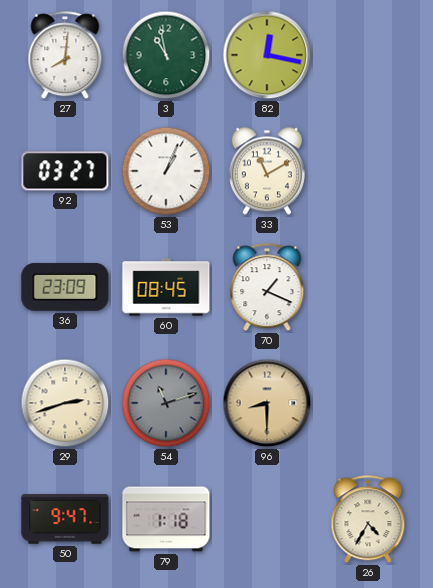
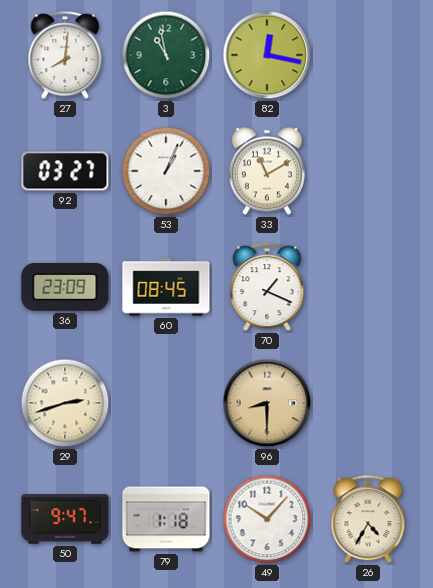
54: 11:12 -> none (166, 403)
49: none -> 10:07 (267, 519)
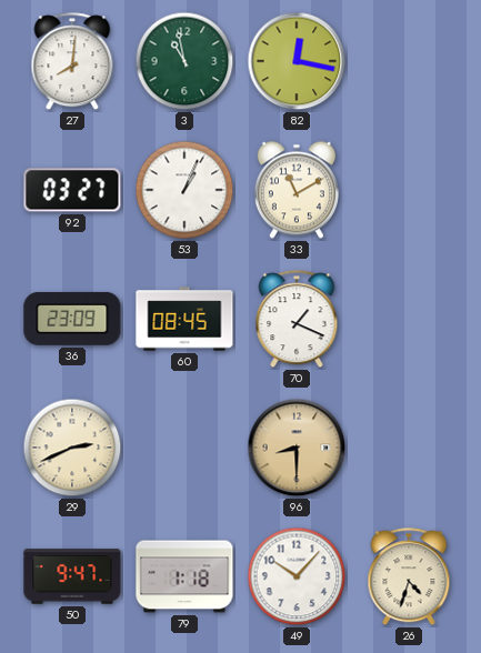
29: 2:42 -> 2:41 (72, 448)
26: 4:35 -> 4:33 (409, 577)
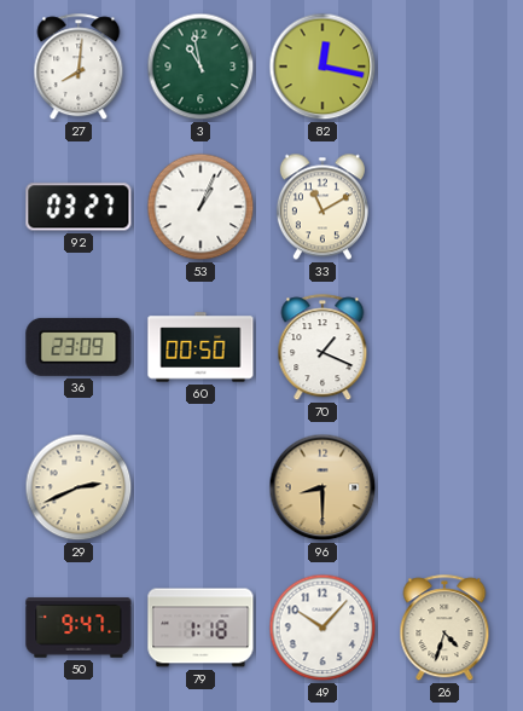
60: 08:45 -> 00:50 (201, 347)
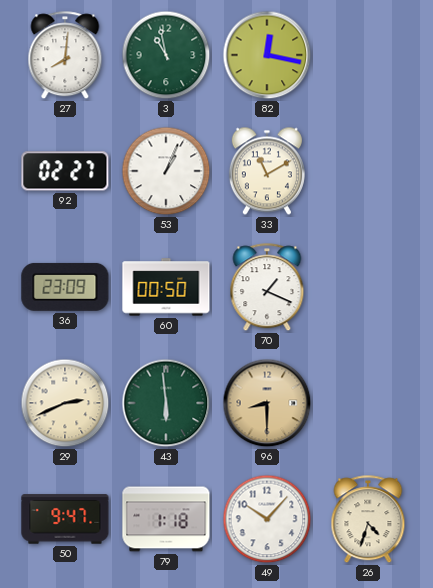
92: 03:27 -> 02:27 (65, 171)
43: none -> 5:59 (166, 403)
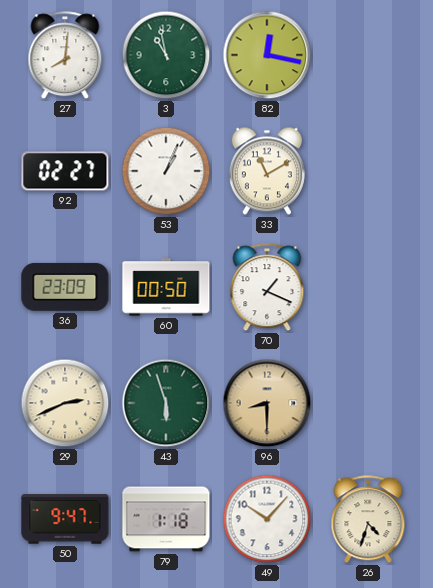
43: 5:59 -> 5:57 (166, 403)
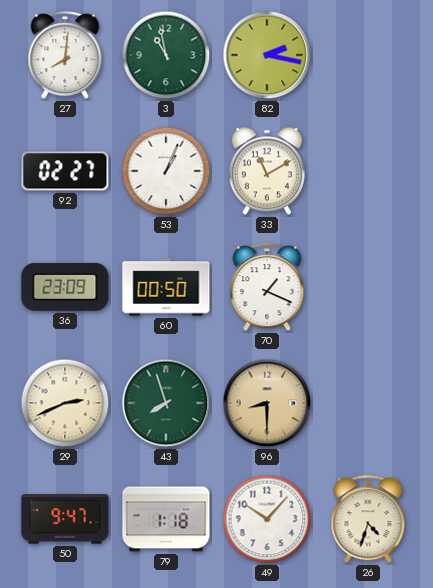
82: 12:17 -> 2:17 (267, 55)
43: 5:57 -> 7:57 (166, 403)
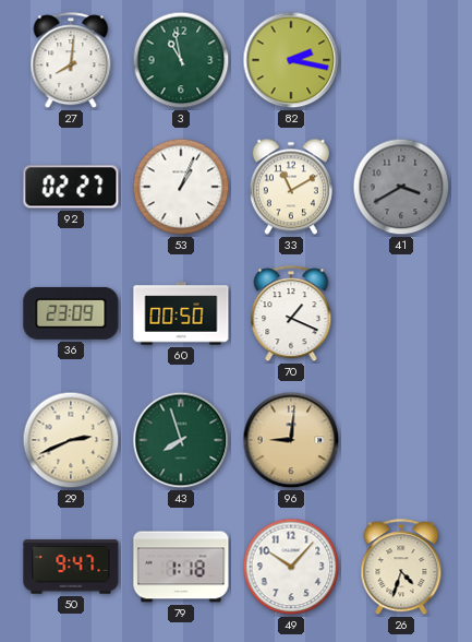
41: none -> 3:40 (401, 187)
96: 8:30 -> 9:01 (291, 440)
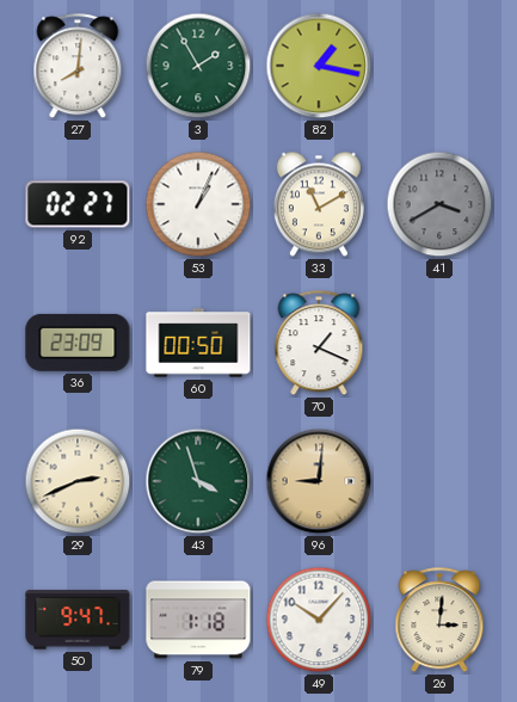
3: 10:58 -> 1:55 (198, 66)
82: 2:17 -> 1:17 (319, 66)
43: 7:57 -> 3:57 (198, 481)
26: 4:33 -> 3:01 (439, 621)
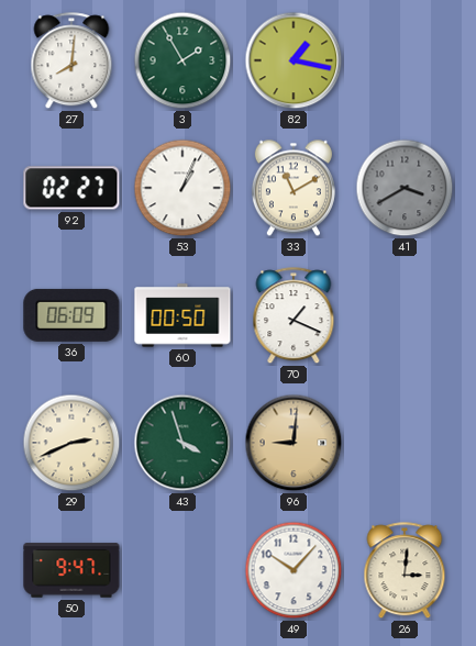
36: 23:09 -> 06:09 (71, 315)
79: 1:18 -> none (198, 620)
